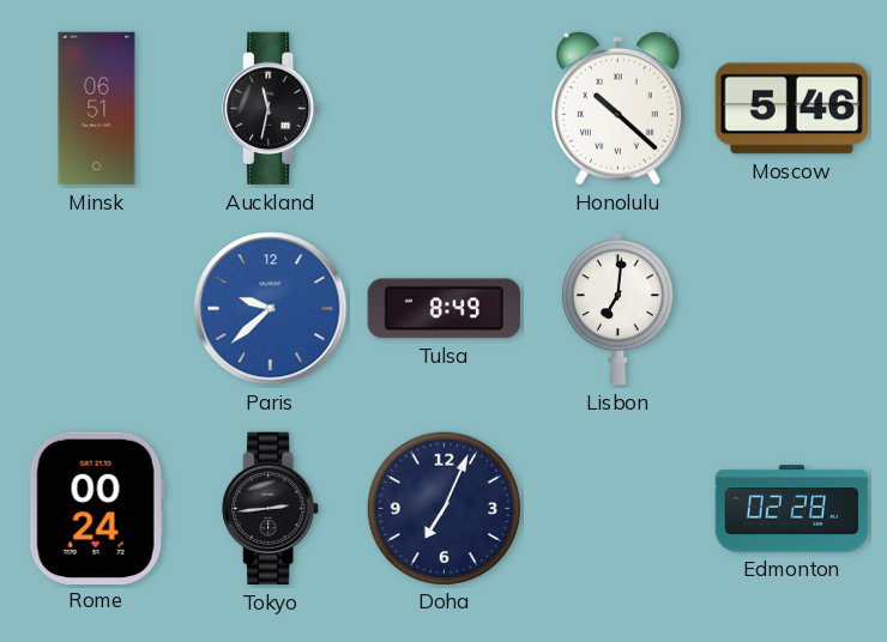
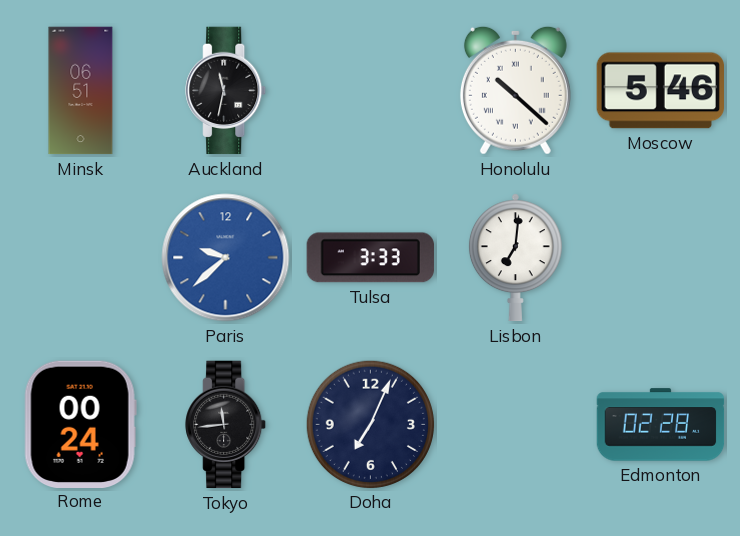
Tulsa: 8:49 -> 3:33 (370, 258)
Tokyo: 2:44 -> 11:44 (226, 425)
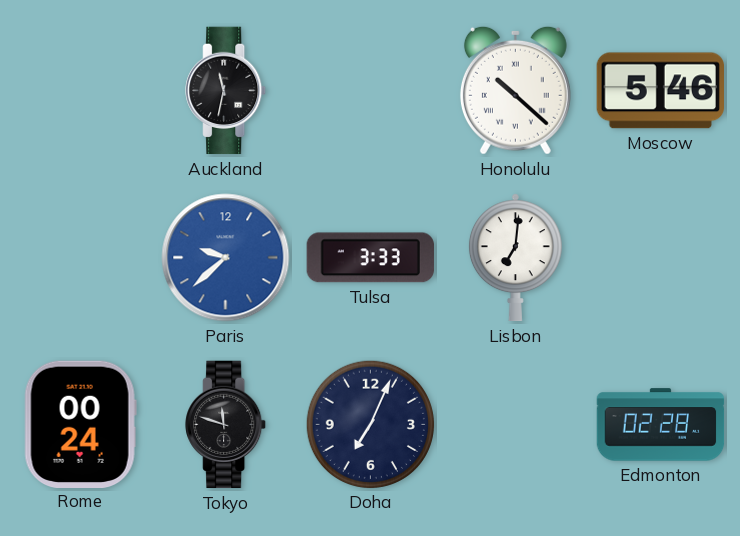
Minsk: 06:51 -> none (81, 91)
Tokyo: 11:44 -> 11:48 (226, 425)
